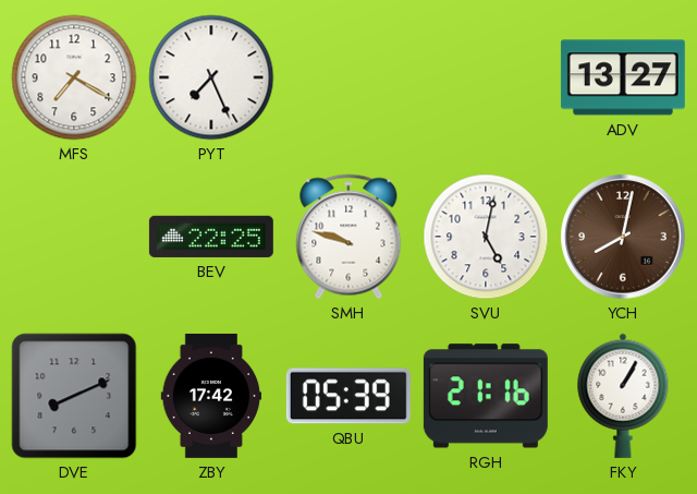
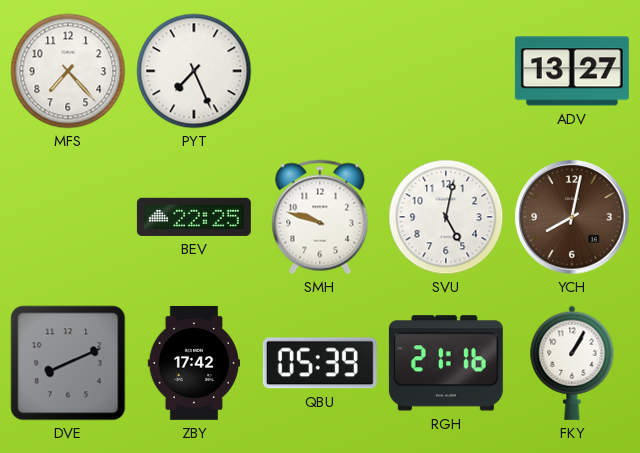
MFS: 7:20 -> 7:23 (68, 71)
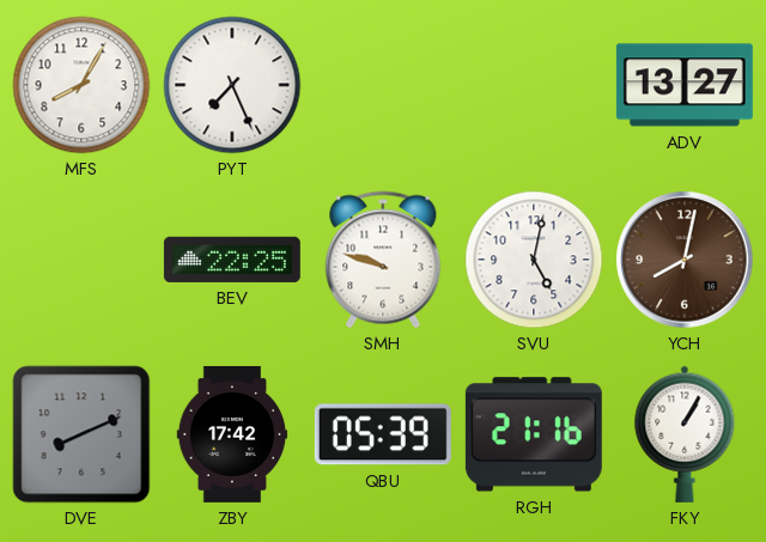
MFS: 7:23 -> 8:05 (81, 85)
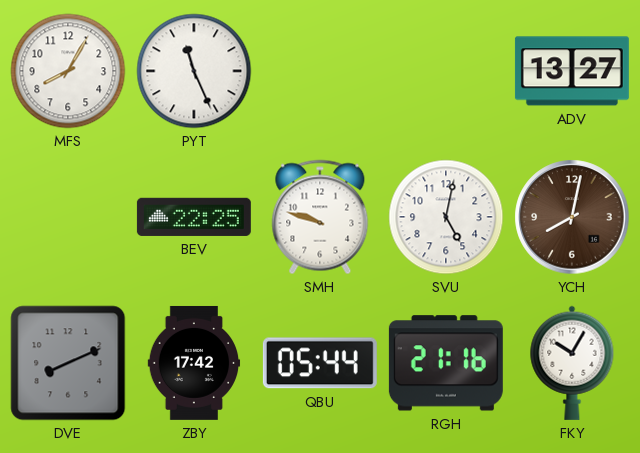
PYT: 7:26 -> 11:26 (194, 71)
QBU: 05:39 -> 05:44 (320, 363)
FKY: 1:05 -> 10:05 (572, 363)
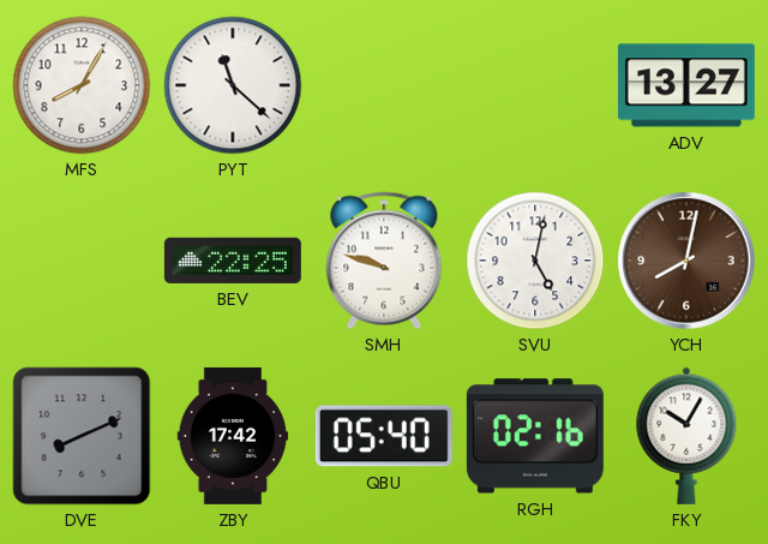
PYT: 11:26 -> 11:22 (233, 85)
QBU: 05:44 -> 05:40 (384, 436)
RGH: 21:16 -> 02:16 (535, 436)
